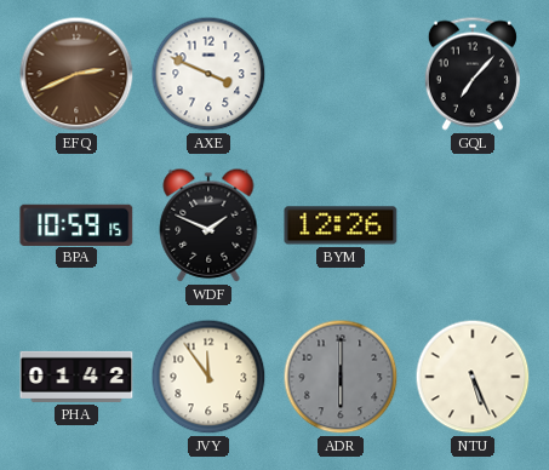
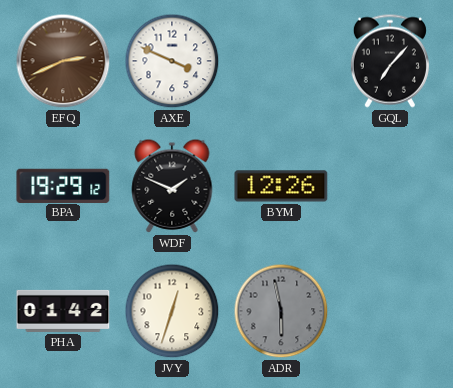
BPA: 10:59 -> 19:29 (63, 185)
JVY: 11:54 -> 12:33 (172, 311)
ADR: 6:00 -> 5:58 (281, 311)
NTU: 5:26 -> none (473, 377)
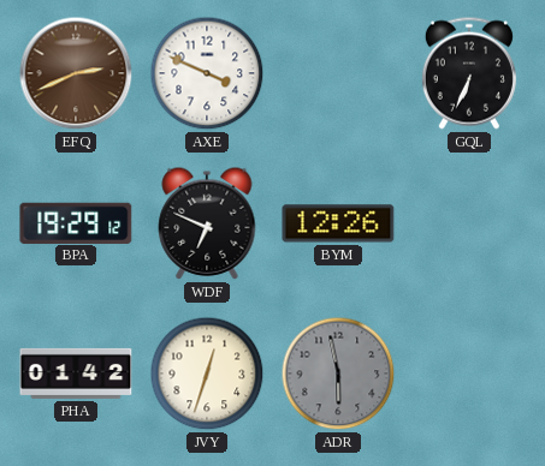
GQL: 7:07 -> 6:34 (469, 73)
WDF: 1:49 -> 6:49 (207, 223)
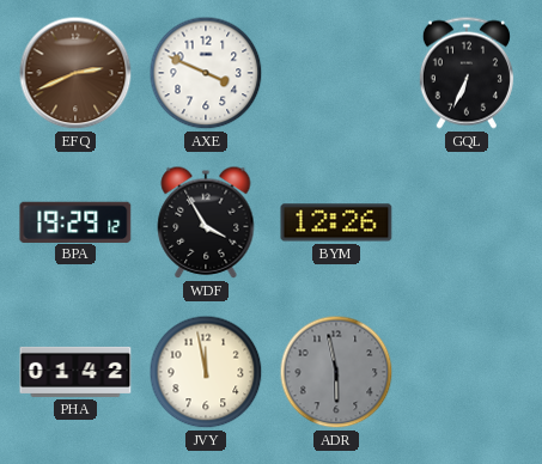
WDF: 6:49 -> 3:55 (206, 222)
JVY: 12:33 -> 11:58 (206, 372)
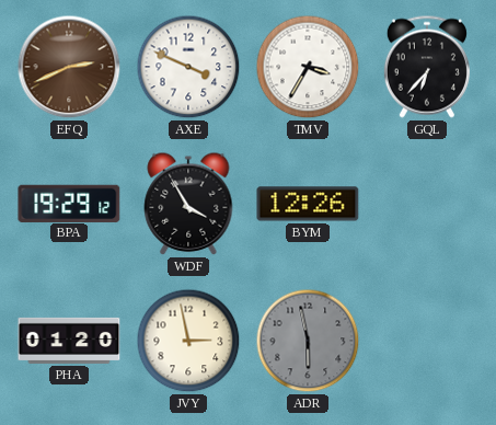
TMV: none -> 3:35 (308, 67)
GQL: 6:34 -> 6:37 (427, 67)
PHA: 01:42 -> 01:20 (69, 341)
JVY: 11:58 -> 2:58 (188, 341)
